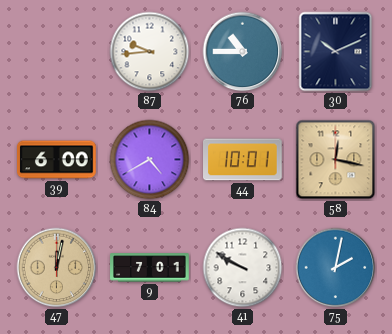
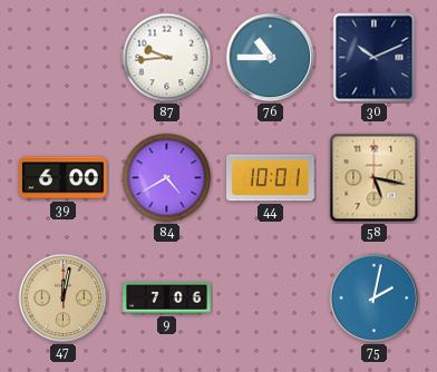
58: 12:17 -> 5:17 (375, 178)
9: 7:01 -> 7:06 (167, 298)
41: 9:50 -> none (243, 268)
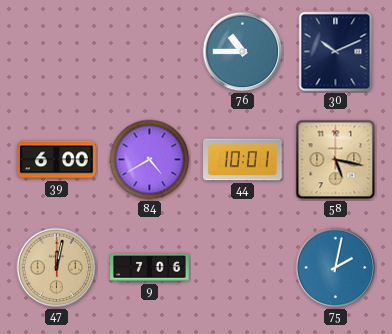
87: 9:44 -> none (167, 58)
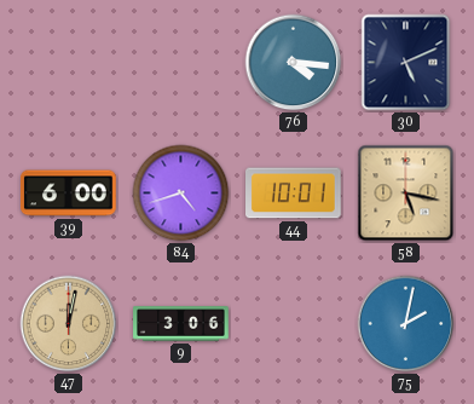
76: 10:45 -> 4:16 (294, 63)
30: 10:11 -> 5:11 (406, 63)
84: 4:40 -> 4:42 (181, 194)
9: 7:06 -> 3:06 (181, 324)
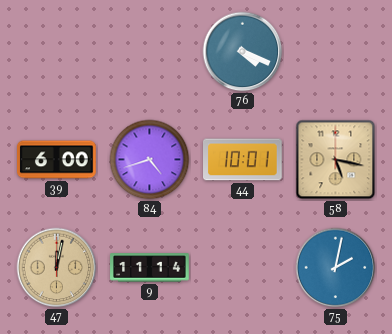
76: 4:16 -> 4:19 (243, 52)
30: 5:11 -> none (406, 63)
9: 3:06 -> 11:14 (150, 268)
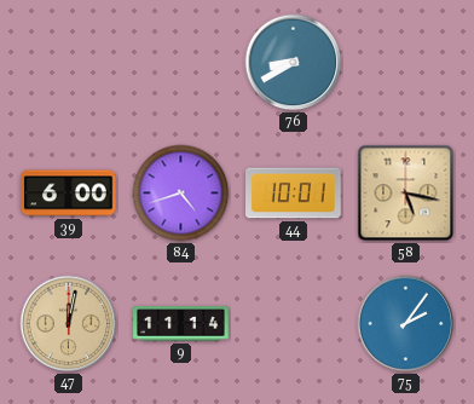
76: 4:19 -> 8:40 (294, 63)
75: 2:02 -> 2:06 (406, 324)
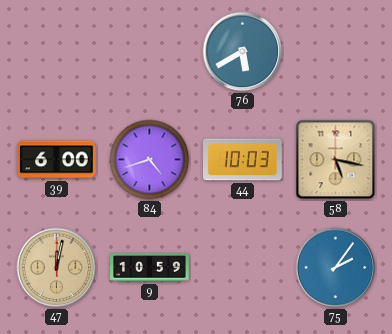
76: 8:40 -> 5:40 (243, 52)
44: 10:01 -> 10:03 (243, 160)
9: 11:14 -> 10:59 (150, 268)
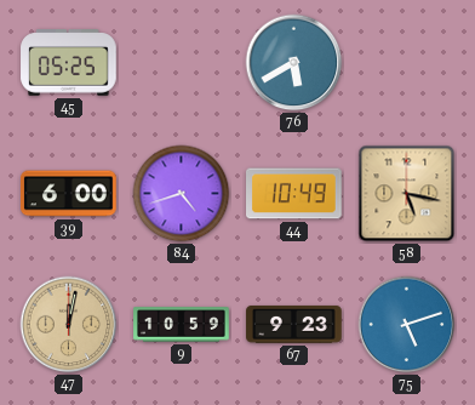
45: none -> 05:25 (69, 63)
44: 10:03 -> 10:49 (294, 194)
67: none -> 9:23 (294, 324)
75: 2:06 -> 5:12 (407, 325)
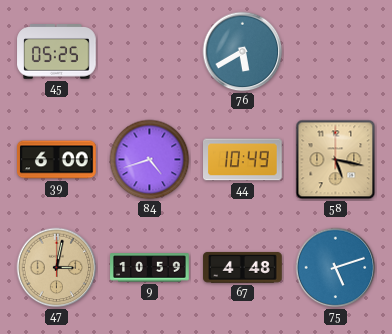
47: 12:02 -> 3:02 (57, 268)
67: 9:23 -> 4:48 (243, 267)
